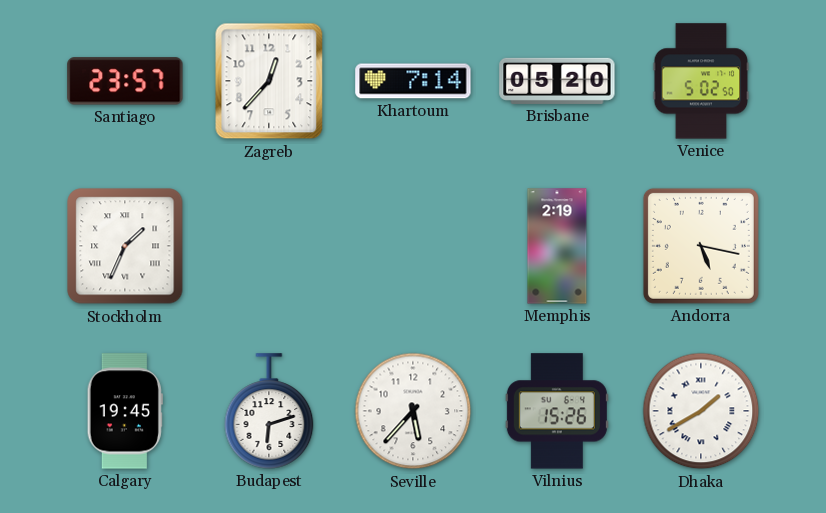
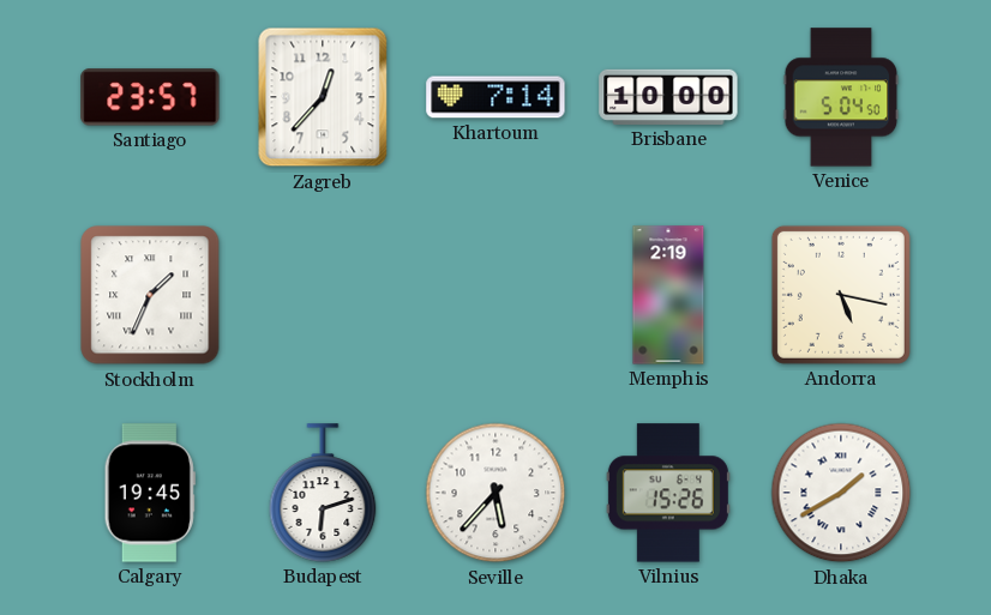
Brisbane: 05:20 -> 10:00 (668, 97)
Venice: 5:02 -> 5:04 (841, 97)
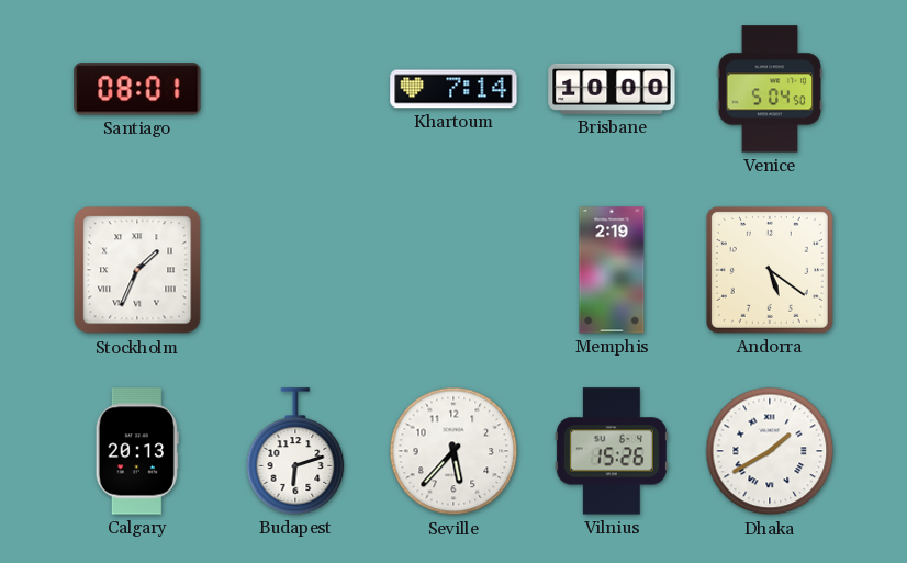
Santiago: 23:57 -> 08:01 (137, 89)
Zagreb: 12:37 -> none (323, 97)
Andorra: 5:17 -> 5:21 (770, 270)
Calgary: 19:45 -> 20:13 (137, 451)
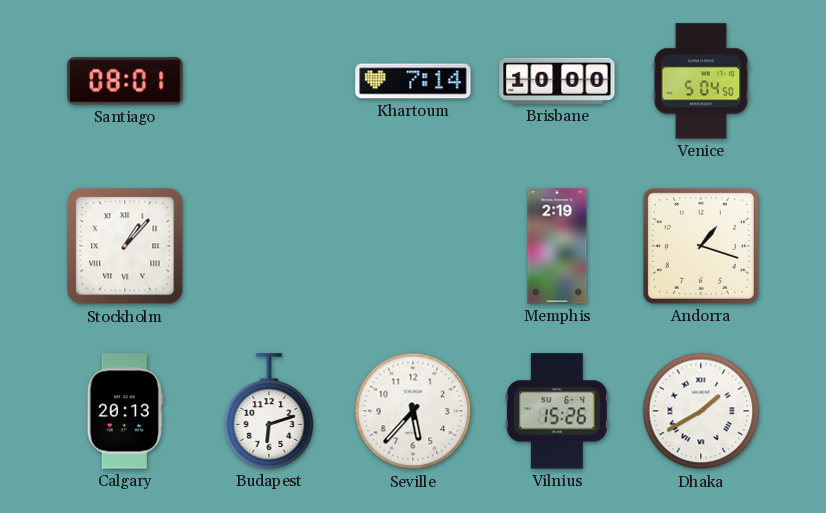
Stockholm: 1:34 -> 1:07 (125, 246)
Andorra: 5:21 -> 1:18 (701, 246)
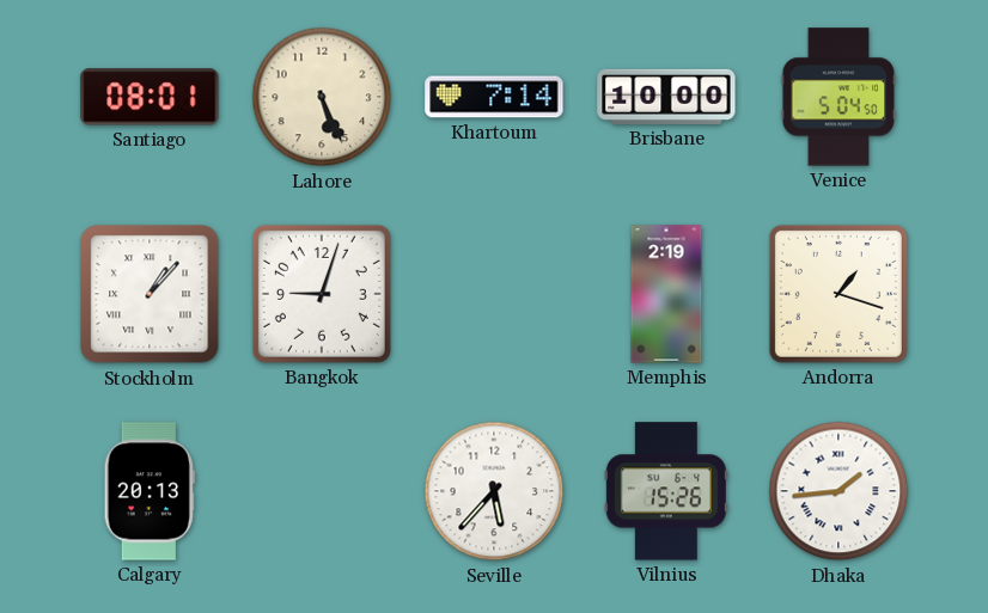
Lahore: none -> 5:26 (322, 97)
Bangkok: none -> 9:03 (322, 294)
Budapest: 6:12 -> none (269, 411)
Dhaka: 1:40 -> 1:44 (838, 491)
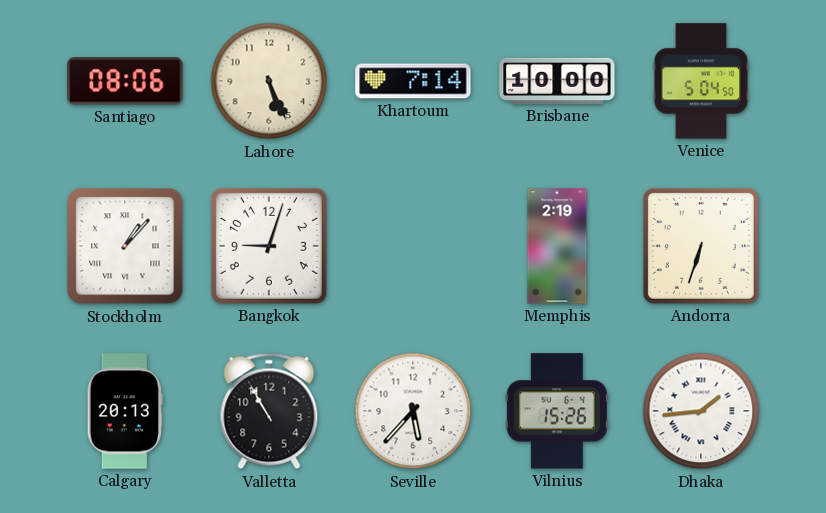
Santiago: 08:01 -> 08:06 (125, 81)
Andorra: 1:18 -> 6:33 (701, 246)
Valletta: none -> 10:55 (269, 411)
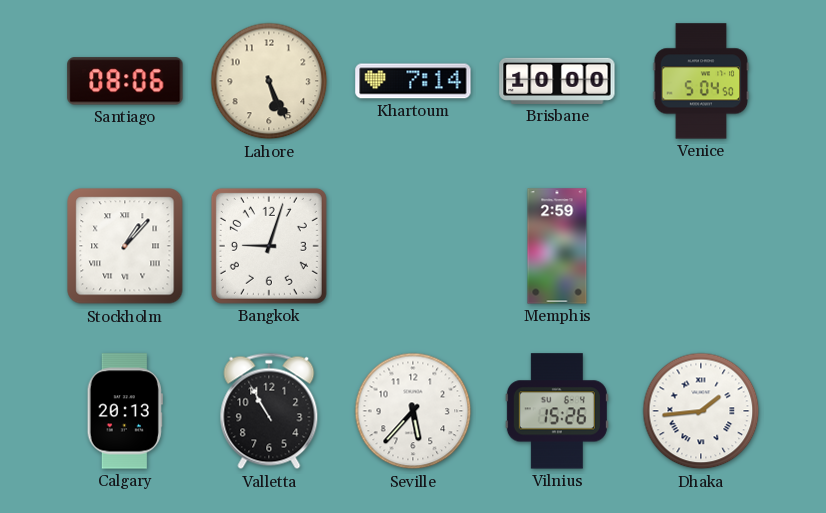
Memphis: 2:19 -> 2:59 (557, 246)
Andorra: 6:33 -> none (701, 246)
